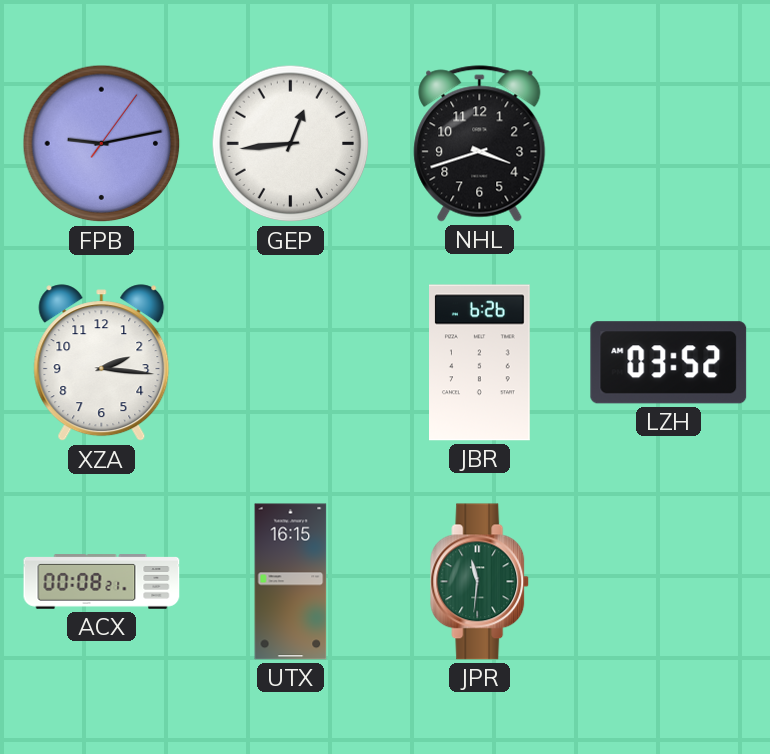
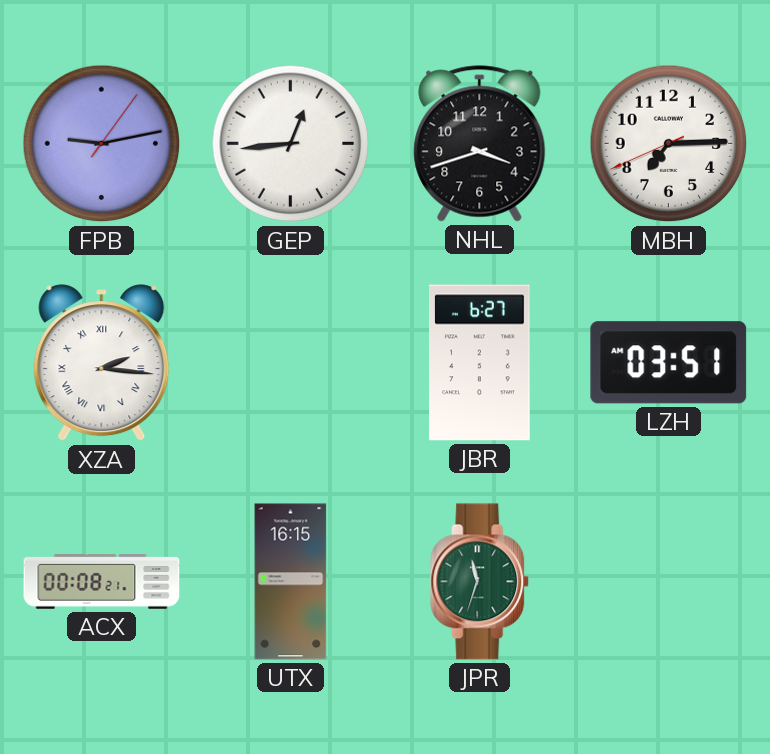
MBH: none -> 7:14 (669, 144)
XZA numerals: Arabic -> Roman (102, 363)
JBR: 6:26 -> 6:27 (480, 363)
LZH: 03:52 -> 03:51 (669, 363)
JPR: 11:31 -> 11:33 (480, 582)
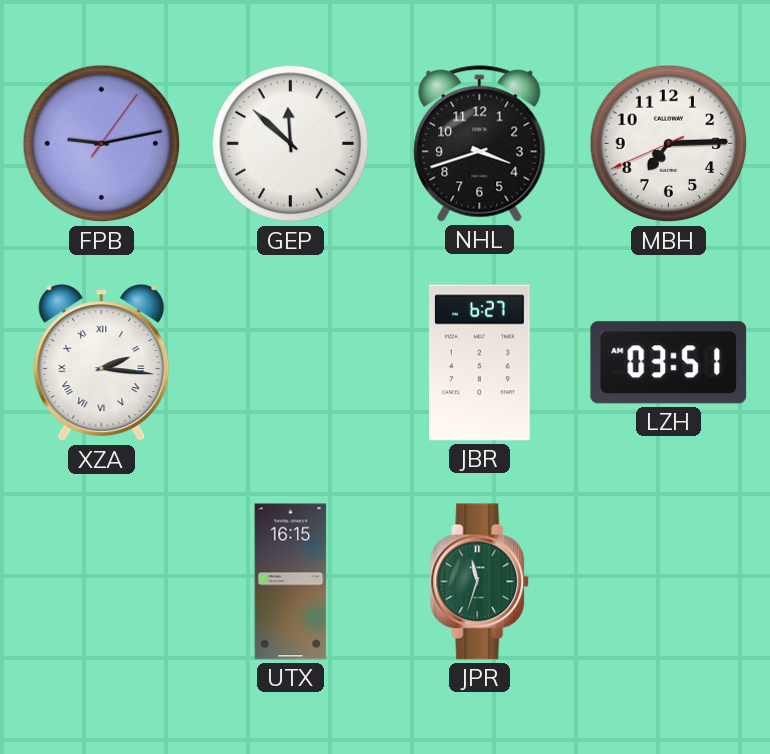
GEP: 12:44 -> 11:52 (291, 144)
ACX: 00:08 -> none (102, 582)
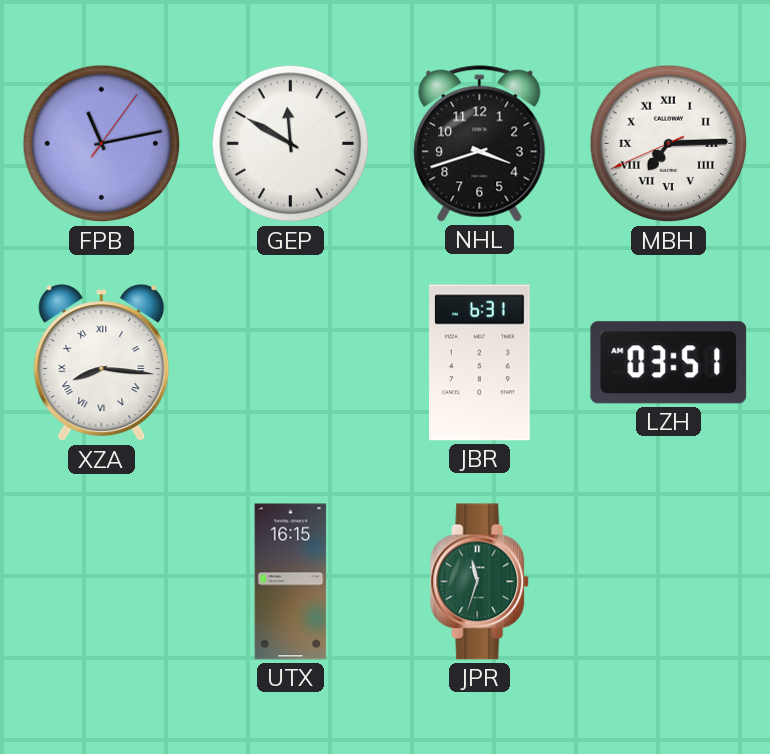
FPB: 9:13 -> 11:13 (102, 144)
GEP: 11:52 -> 11:50 (291, 144)
MBH numerals: Arabic -> Roman (669, 144)
XZA: 2:16 -> 8:16 (102, 363)
JBR: 6:27 -> 6:31 (480, 363)
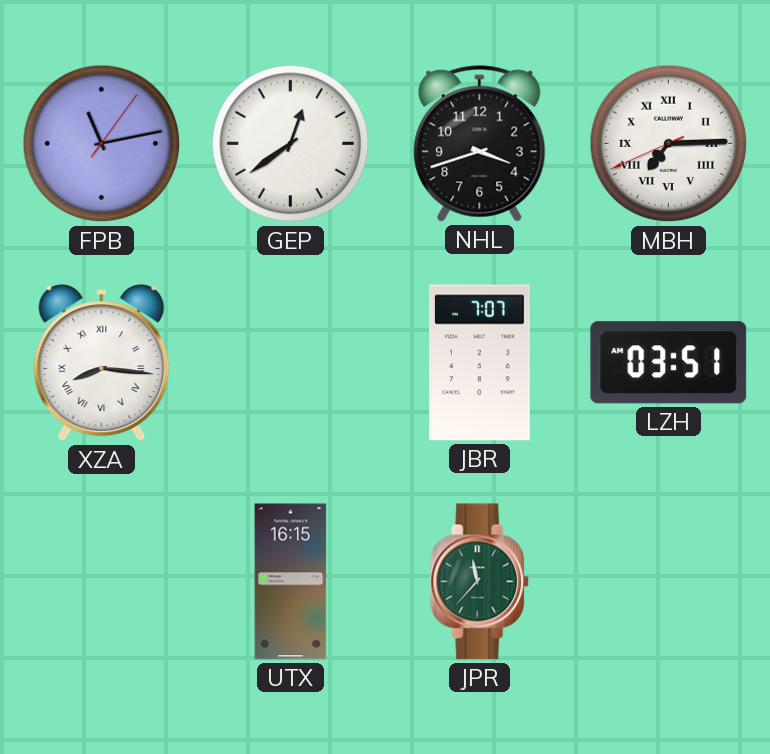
GEP: 11:50 -> 12:39 (291, 144)
JBR: 6:31 -> 7:07 (480, 363)
JPR: 11:33 -> 11:37 (480, 582)
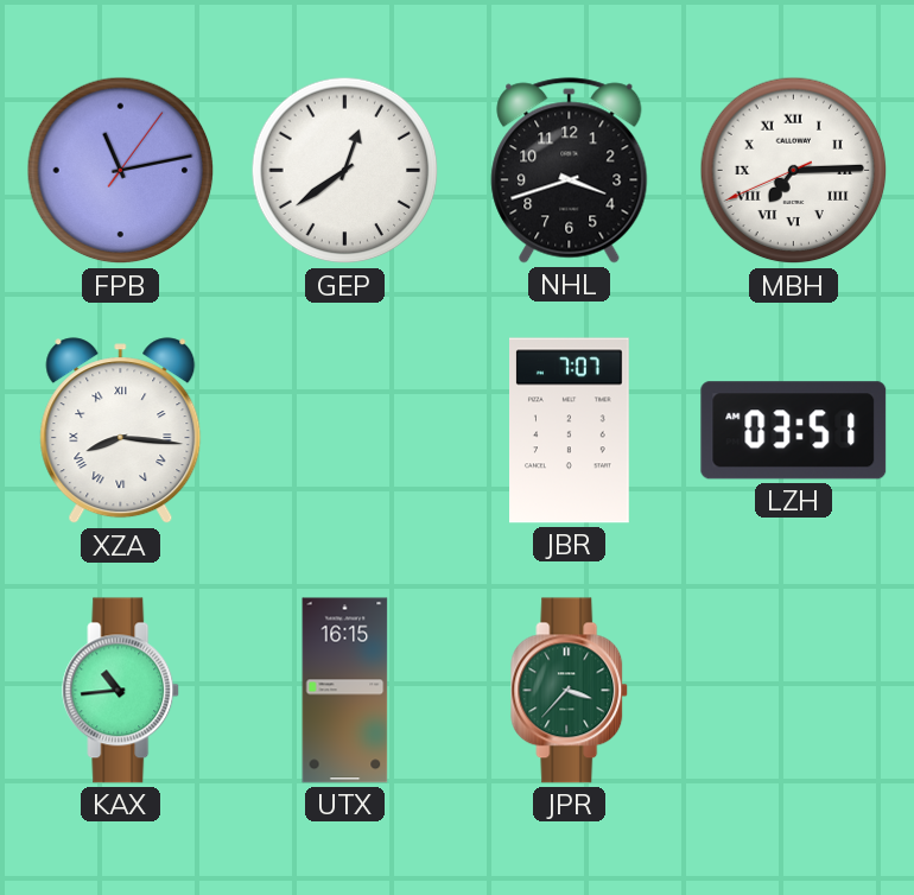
KAX: none -> 10:44 (121, 691)
JPR: 11:37 -> 3:37 (570, 691)
